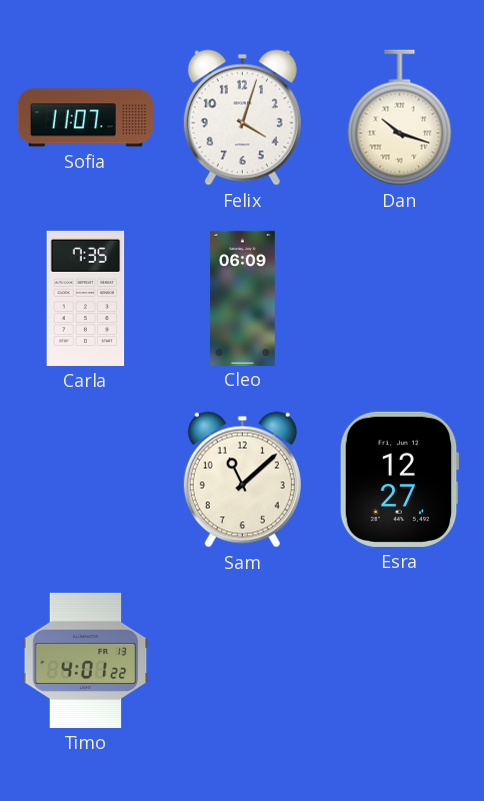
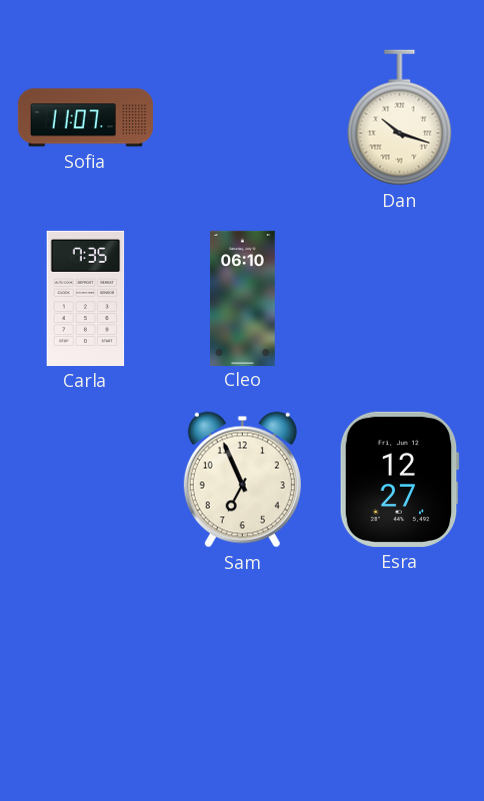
Felix: 4:03 -> none (242, 118)
Cleo: 06:09 -> 06:10 (243, 298)
Sam: 11:08 -> 6:56 (242, 480)
Timo: 4:01 -> none (86, 660)
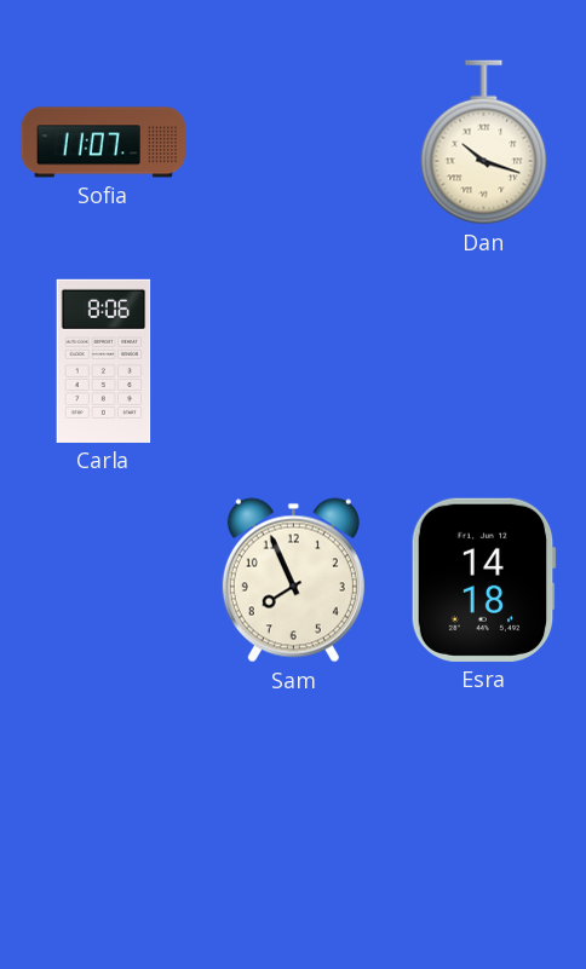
Carla: 7:35 -> 8:06 (104, 361)
Cleo: 06:10 -> none (243, 298)
Sam: 6:56 -> 7:56 (293, 581)
Esra: 12:27 -> 14:18 (483, 579)
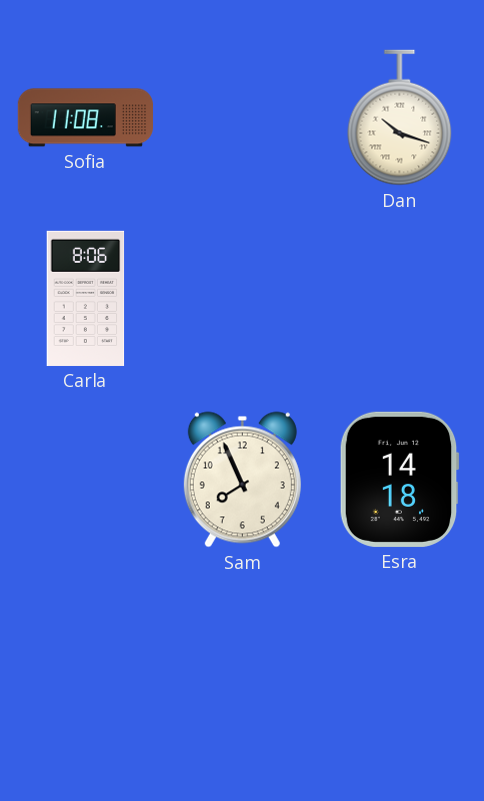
Sofia: 11:07 -> 11:08 (85, 118)
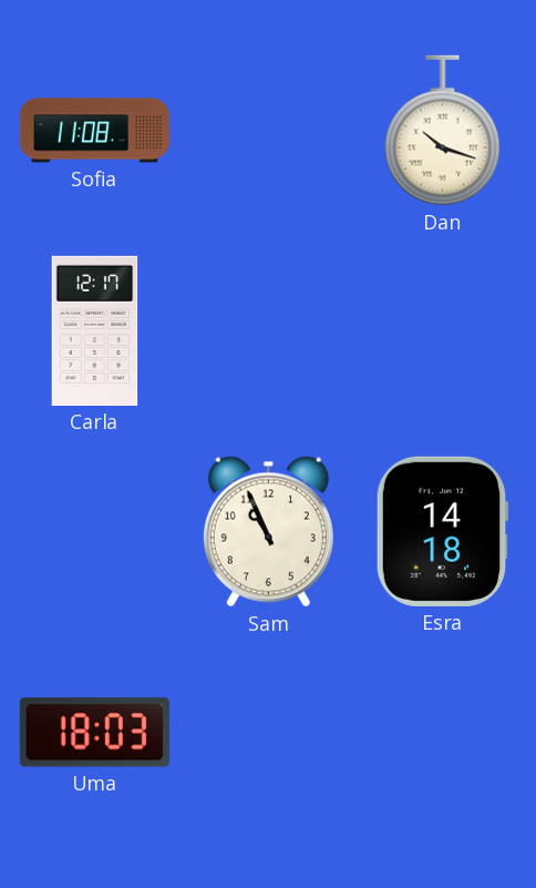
Carla: 8:06 -> 12:17 (95, 330)
Sam: 7:56 -> 10:56 (268, 532)
Uma: none -> 18:03 (94, 733)
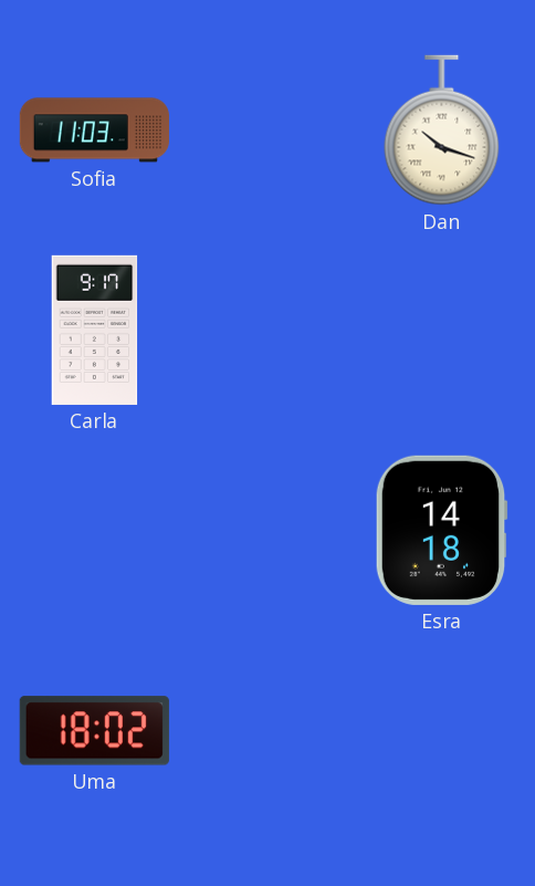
Sofia: 11:08 -> 11:03 (94, 131)
Carla: 12:17 -> 9:17 (95, 330)
Sam: 10:56 -> none (268, 532)
Uma: 18:03 -> 18:02 (94, 731)
